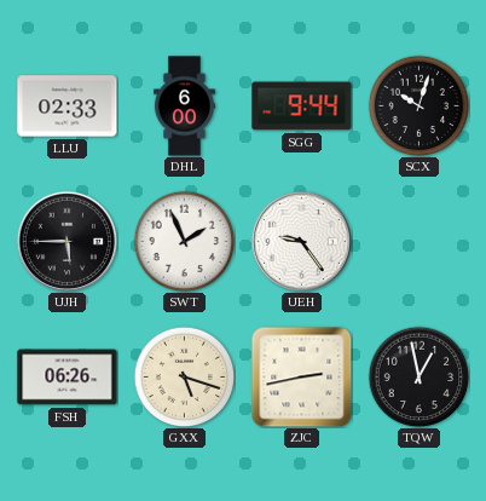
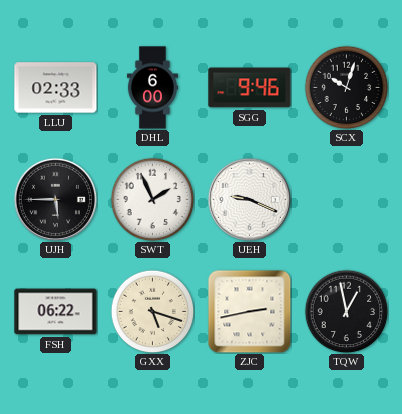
SGG: 9:44 -> 9:46 (250, 88)
UEH: 9:24 -> 9:19 (249, 199)
FSH: 06:26 -> 06:22 (56, 312)
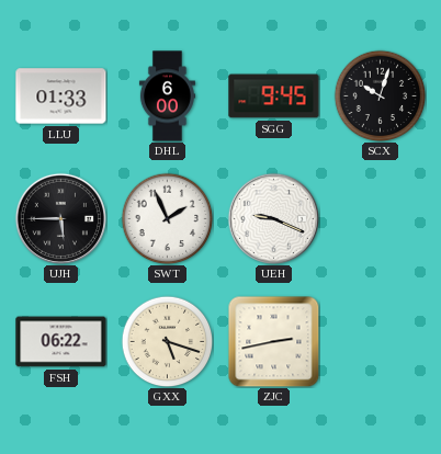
LLU: 02:33 -> 01:33 (61, 97)
SGG: 9:46 -> 9:45 (274, 97)
TQW: 12:58 -> none (346, 311)
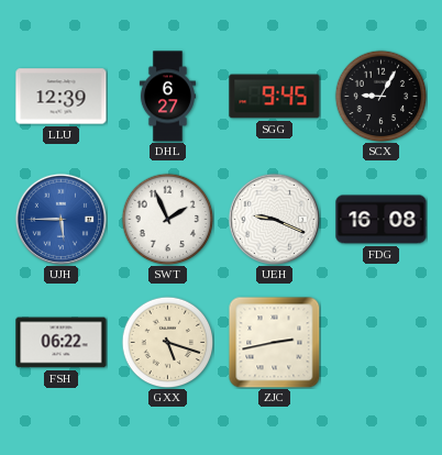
LLU: 01:33 -> 12:39 (62, 97)
DHL: 6:00 -> 6:27 (167, 97)
SCX: 10:03 -> 9:05 (380, 96)
UJH dial: black -> blue (60, 219)
FDG: none -> 16:08 (382, 220)
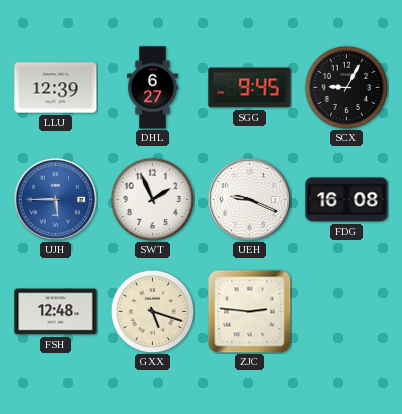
FSH: 06:22 -> 12:48 (56, 312)
ZJC: 2:43 -> 2:46 (249, 311)
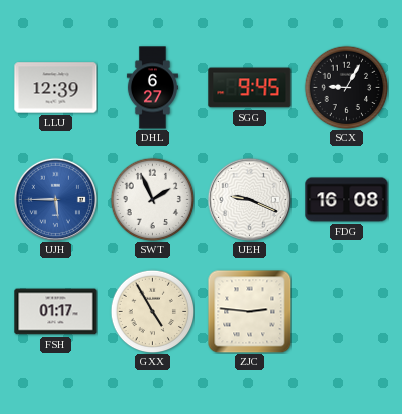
FSH: 12:48 -> 01:17 (56, 312)
GXX: 5:18 -> 4:55 (152, 311)
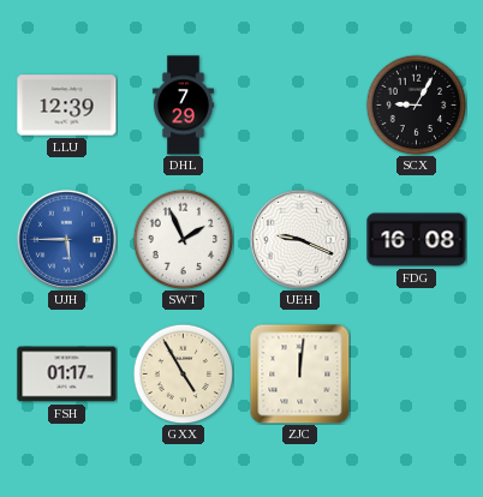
DHL: 6:27 -> 7:29 (183, 106)
SGG: 9:45 -> none (250, 88)
ZJC: 2:46 -> 12:01 (299, 373)
